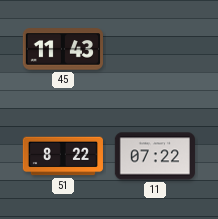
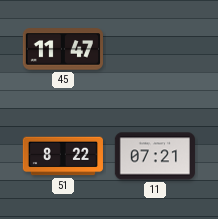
45: 11:43 -> 11:47 (63, 49)
11: 07:22 -> 07:21 (155, 156)
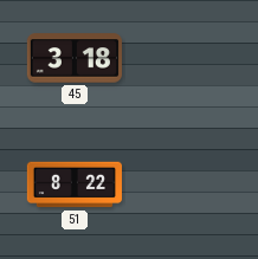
45: 11:47 -> 3:18 (75, 58)
11: 07:21 -> none (155, 156)
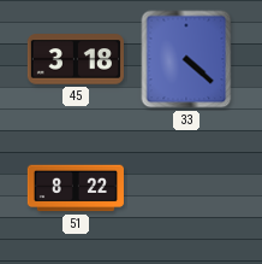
33: none -> 4:22 (186, 59)
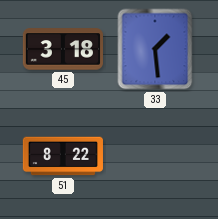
33: 4:22 -> 1:29 (155, 49)
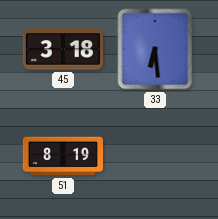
33: 1:29 -> 6:29 (155, 49)
51: 8:22 -> 8:19 (63, 156)
